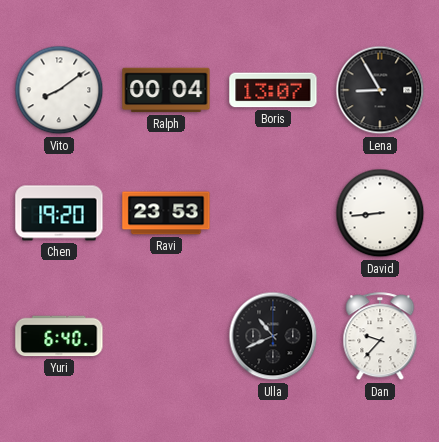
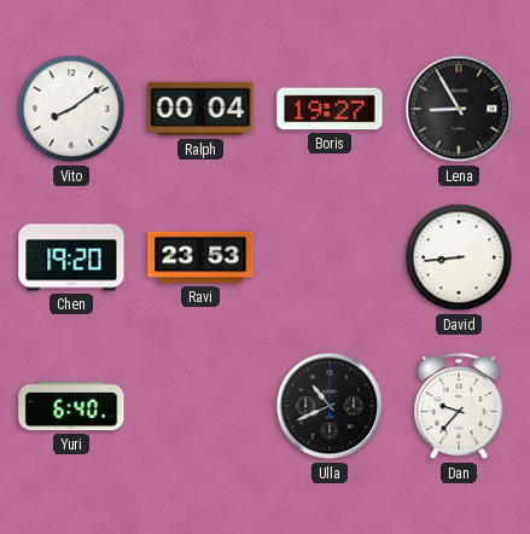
Boris: 13:07 -> 19:27 (330, 109)
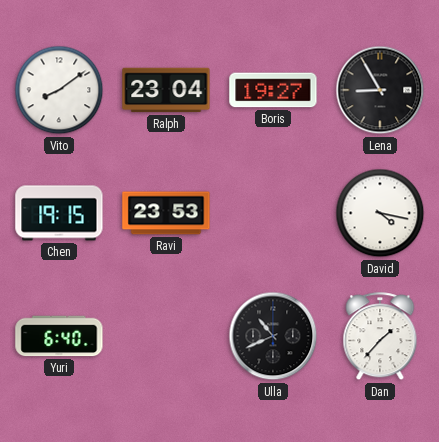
Ralph: 00:04 -> 23:04 (166, 90)
Chen: 19:20 -> 19:15 (59, 213)
David: 8:44 -> 4:17 (380, 213)
Dan: 9:37 -> 1:37 (380, 337)
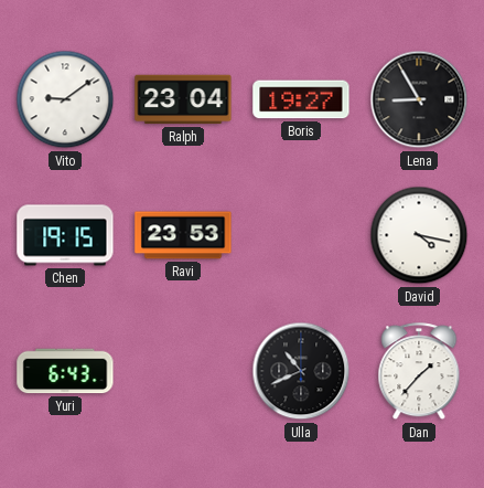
Vito: 8:09 -> 9:09 (65, 99)
Yuri: 6:40 -> 6:43 (65, 371)
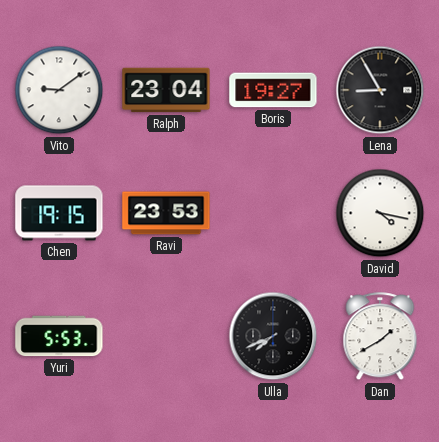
Yuri: 6:43 -> 5:53 (59, 336)
Ulla: 10:41 -> 7:41 (273, 336)
Dan: 1:37 -> 1:40 (380, 337)
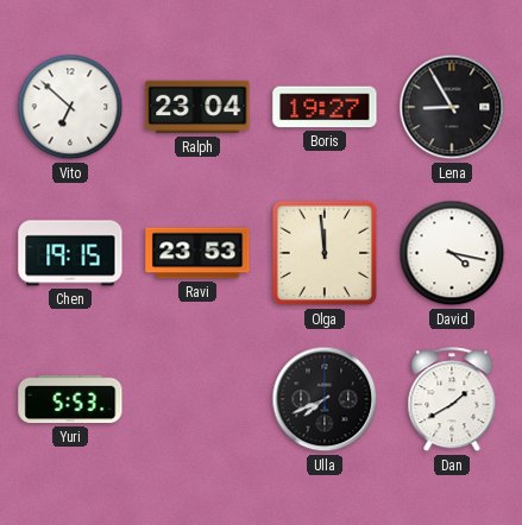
Vito: 9:09 -> 6:52 (70, 107)
Olga: none -> 11:59 (325, 253)
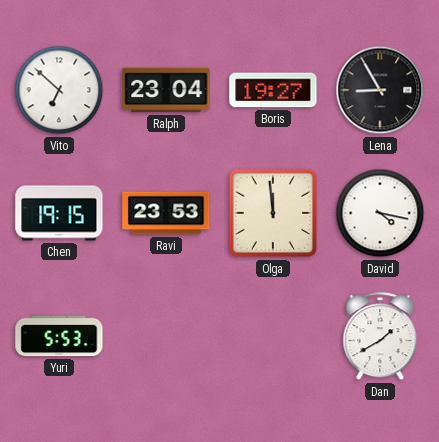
Ulla: 7:41 -> none (325, 399)
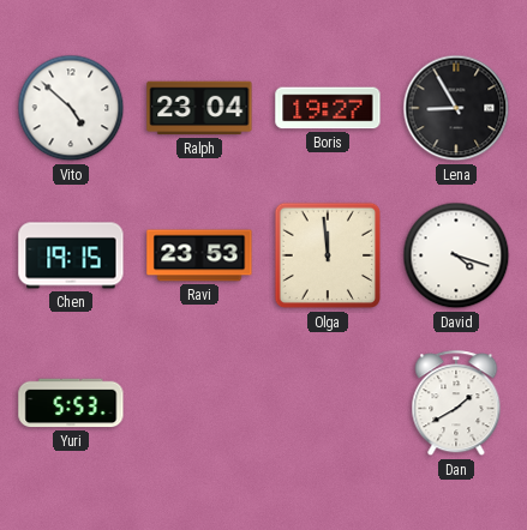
Vito: 6:52 -> 4:52 (71, 108)
David: 4:17 -> 4:18 (456, 255)
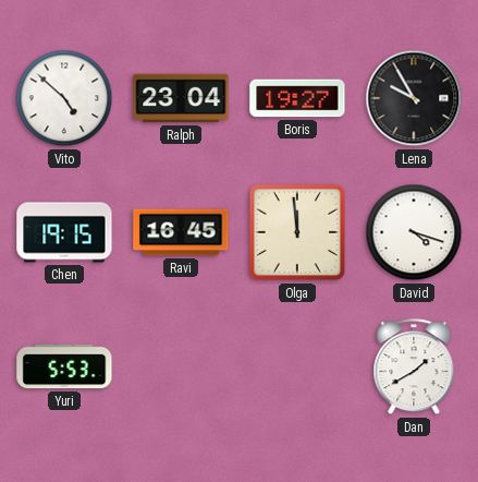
Lena: 8:55 -> 9:55 (414, 98)
Ravi: 23:53 -> 16:45 (181, 232)
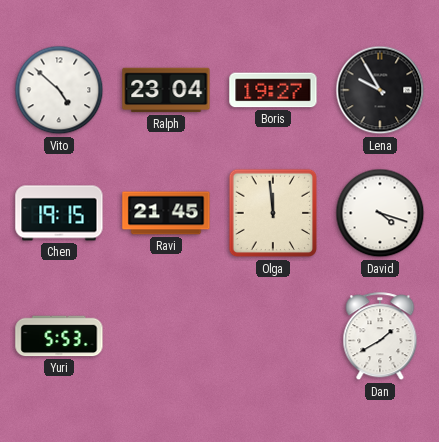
Ravi: 16:45 -> 21:45 (166, 213)
